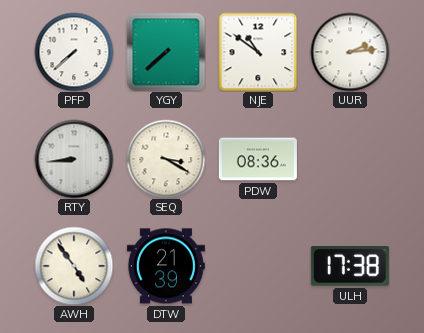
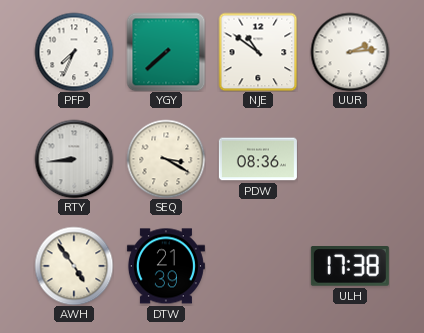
PFP: 7:38 -> 7:34 (74, 52)
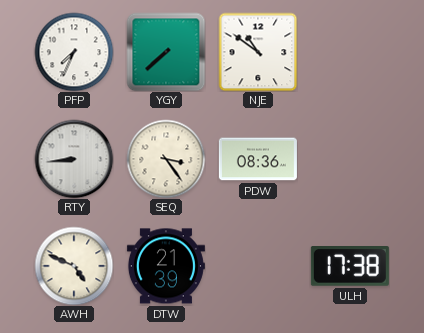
UUR: 2:14 -> none (350, 52)
SEQ: 3:20 -> 3:24 (166, 159)
AWH: 4:54 -> 4:49 (74, 266)
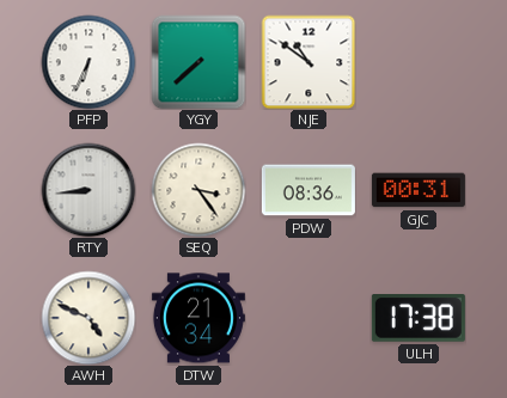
PFP: 7:34 -> 6:34 (88, 62)
GJC: none -> 00:31 (419, 190)
DTW: 21:39 -> 21:34 (198, 318)
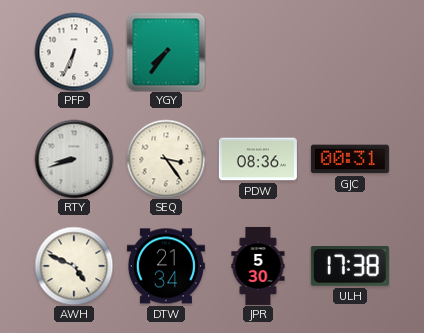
YGY: 7:38 -> 7:36 (166, 52)
NJE: 10:51 -> none (309, 62)
RTY: 8:44 -> 8:42 (74, 159)
JPR: none -> 5:30 (258, 266)
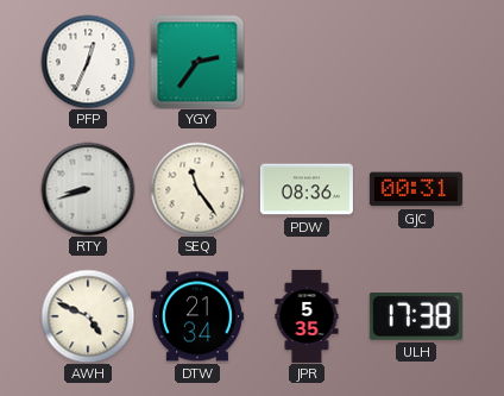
PFP: 6:34 -> 12:34 (88, 62)
YGY: 7:36 -> 2:36 (197, 62)
SEQ: 3:24 -> 11:24 (197, 189)
JPR: 5:30 -> 5:35 (307, 316)
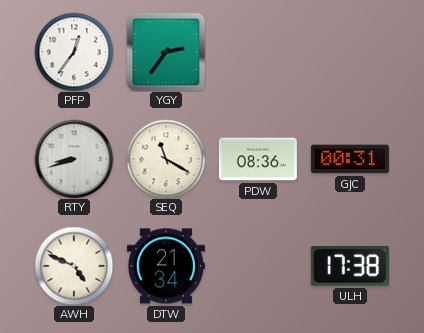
PFP: 12:34 -> 12:36 (74, 52)
SEQ: 11:24 -> 11:20 (166, 159)
JPR: 5:35 -> none (307, 316)
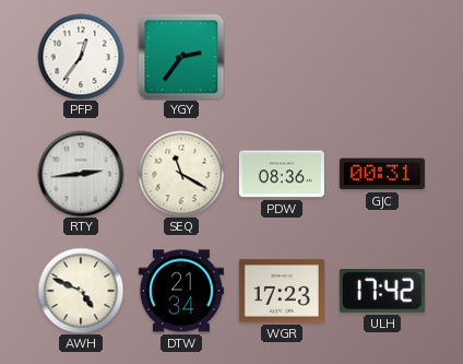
RTY: 8:42 -> 2:44 (81, 174)
WGR: none -> 17:23 (282, 291)
ULH: 17:38 -> 17:42 (382, 291)
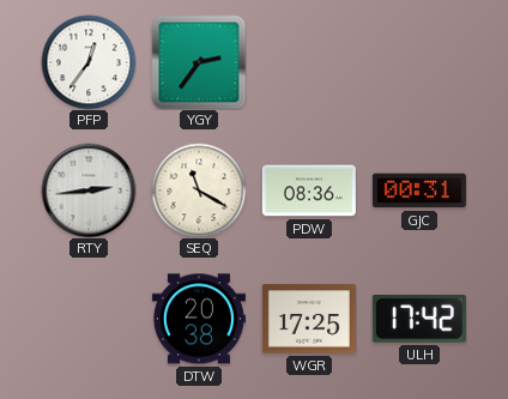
AWH: 4:49 -> none (81, 291)
DTW: 21:34 -> 20:38 (199, 319)
WGR: 17:23 -> 17:25 (309, 319)
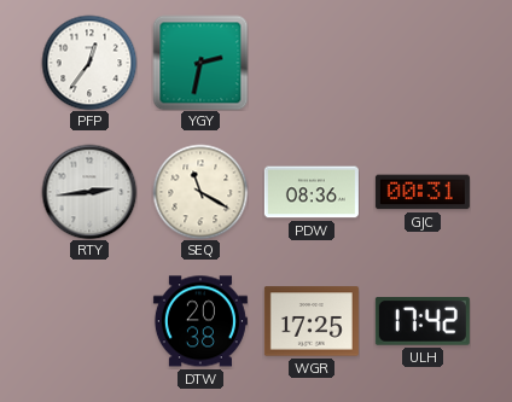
YGY: 2:36 -> 2:32 (200, 63)
